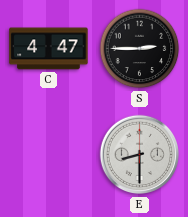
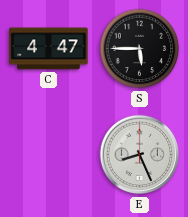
S: 2:45 -> 5:45 (140, 49)
E: 8:30 -> 8:26 (140, 155)
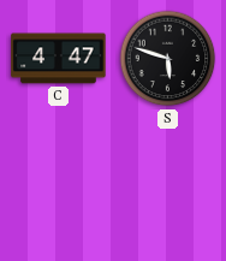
S: 5:45 -> 5:48 (168, 59)
E: 8:26 -> none (140, 155)
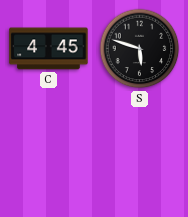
C: 4:47 -> 4:45 (49, 49)
